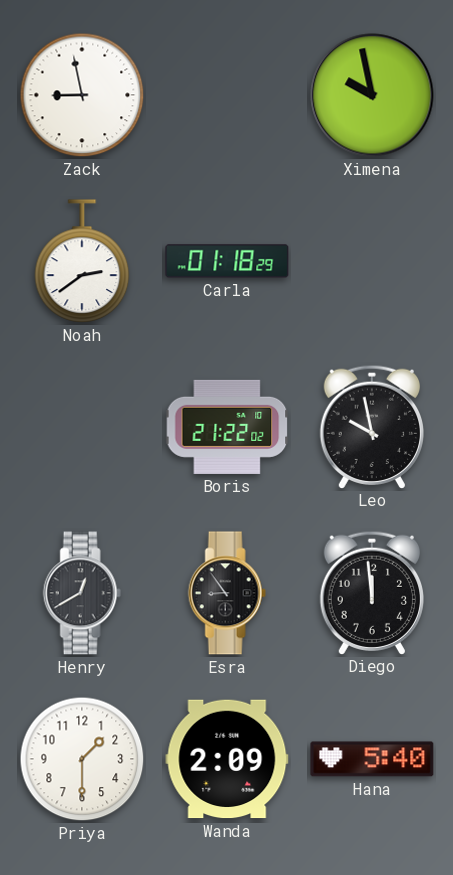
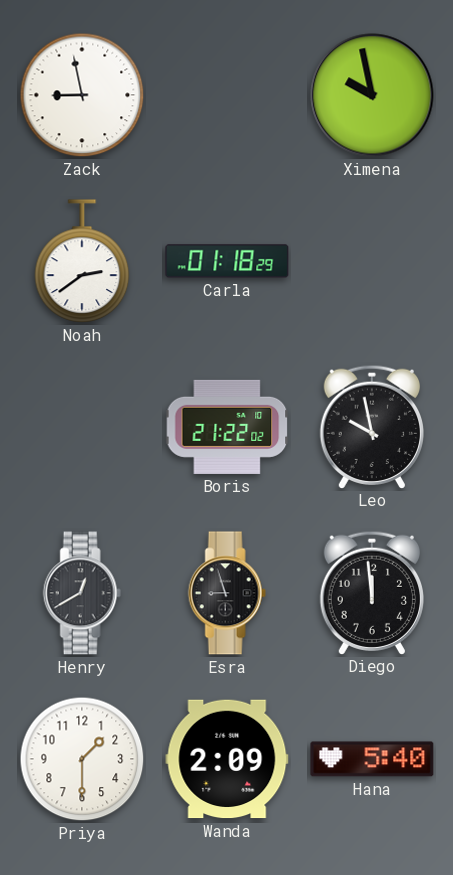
Esra: 8:54 -> 8:57 (227, 593)
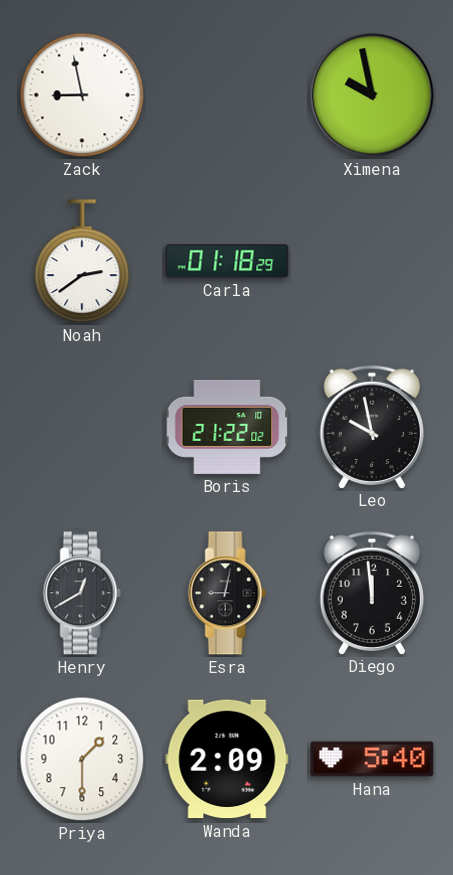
Esra: 8:57 -> 9:02 (227, 593)
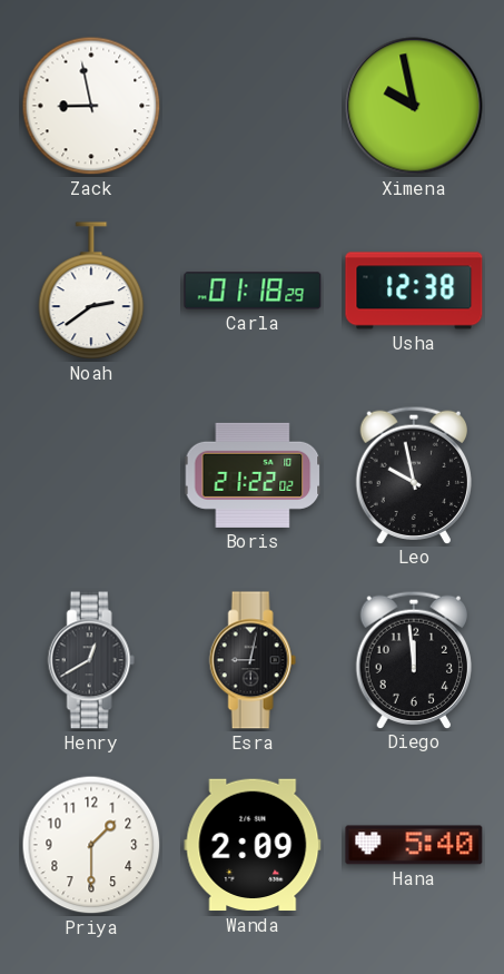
Usha: none -> 12:38 (414, 291)
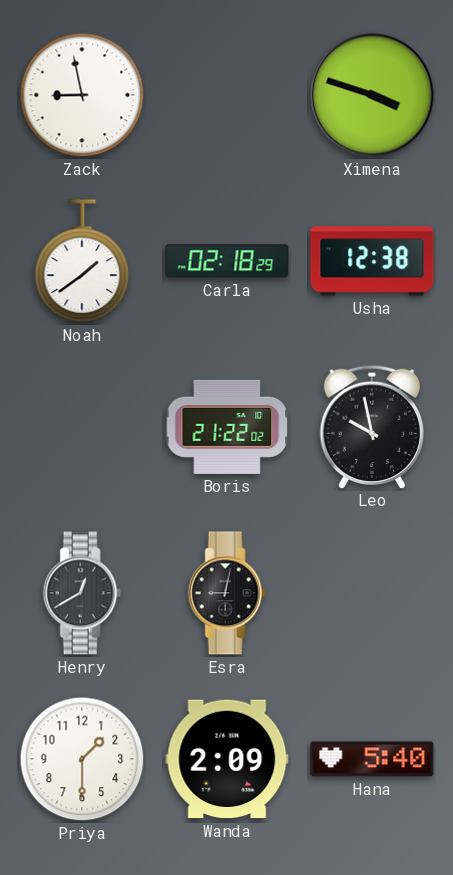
Ximena: 9:58 -> 3:48 (372, 95)
Noah: 2:39 -> 1:39 (82, 261)
Carla: 01:18 -> 02:18 (227, 261)
Diego: 11:59 -> none (413, 659)
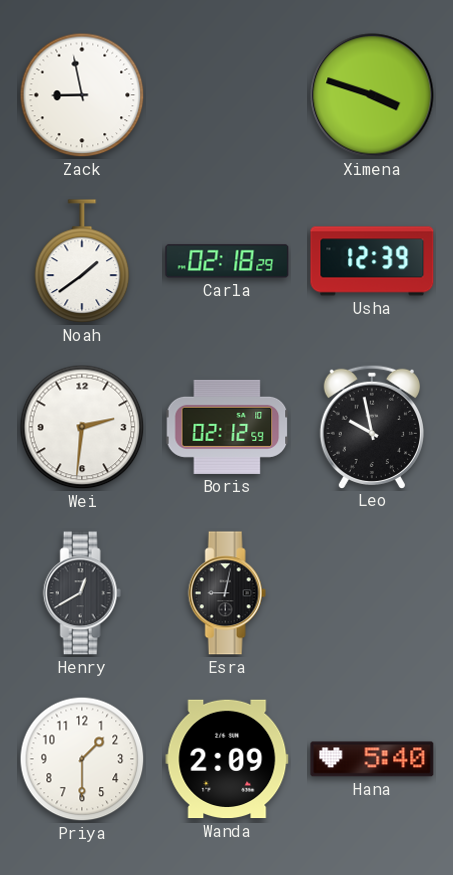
Usha: 12:38 -> 12:39 (372, 261)
Wei: none -> 2:31 (82, 427)
Boris: 21:22 -> 02:12 (227, 427)
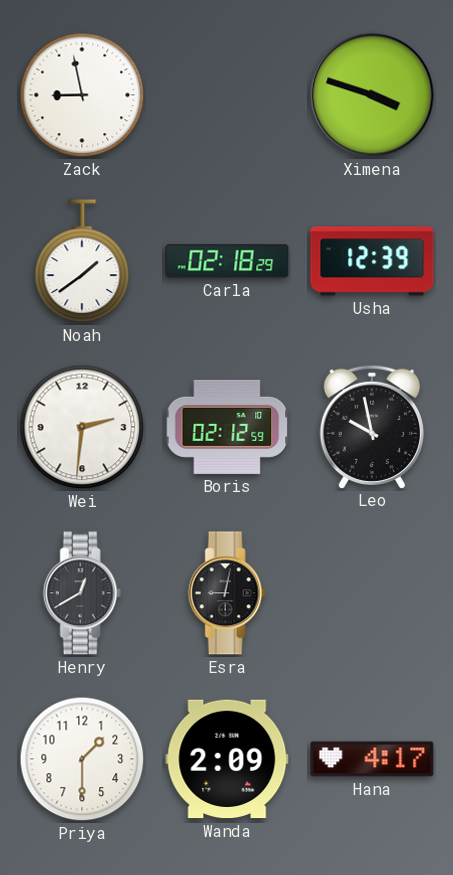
Hana: 5:40 -> 4:17 (372, 759)
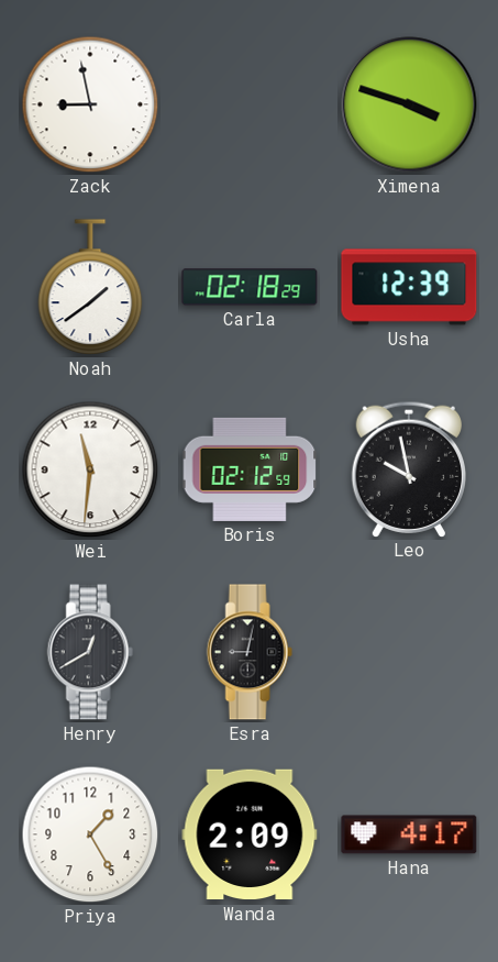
Wei: 2:31 -> 11:31 (90, 469)
Priya: 1:30 -> 1:25 (90, 834)
